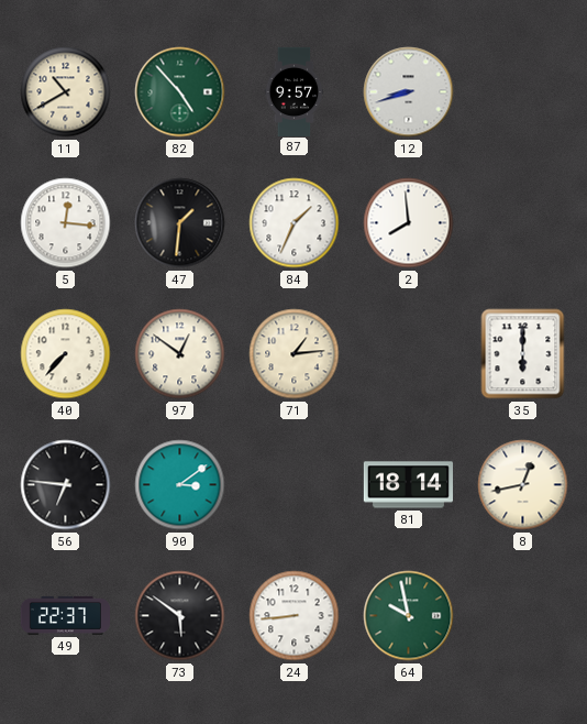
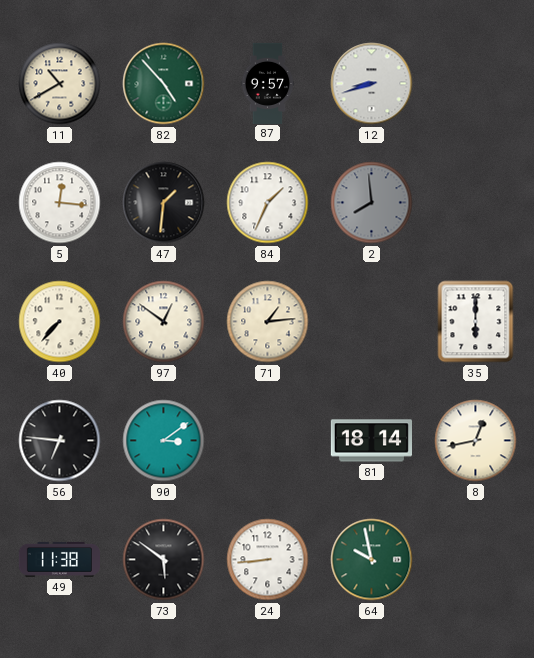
2 dial: white -> grey (372, 203)
49: 22:37 -> 11:38 (59, 559)
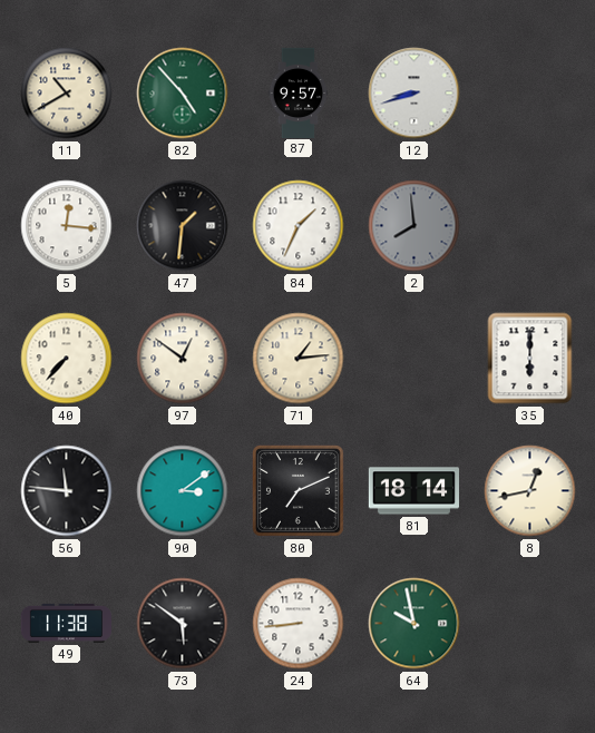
56: 6:46 -> 11:46 (67, 491)
80: none -> 7:11 (299, 491)
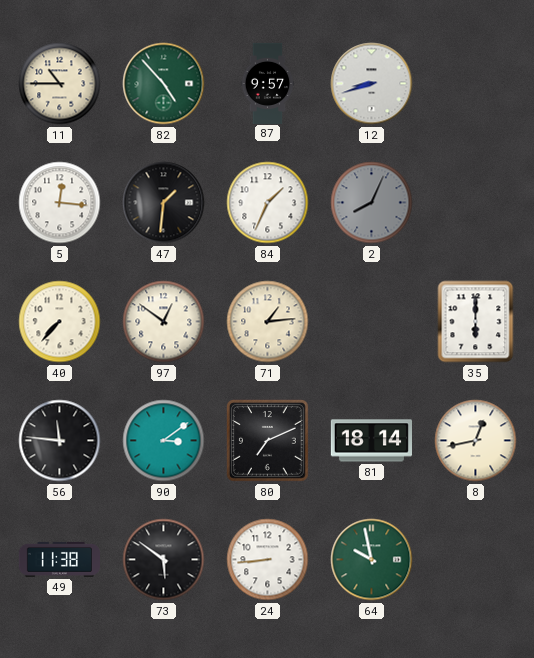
11: 10:40 -> 10:45 (60, 84)
2: 7:59 -> 8:04 (372, 203)
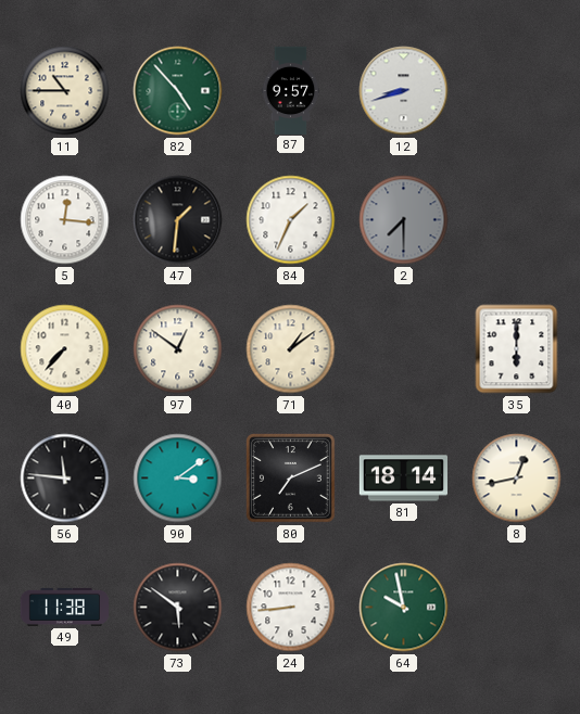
2: 8:04 -> 7:30 (404, 220)
71: 1:14 -> 1:09 (291, 349)
